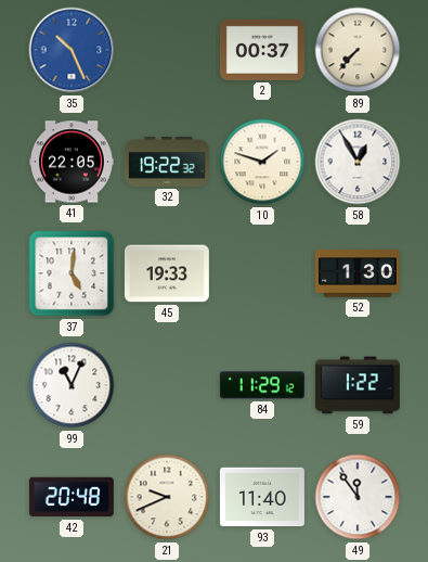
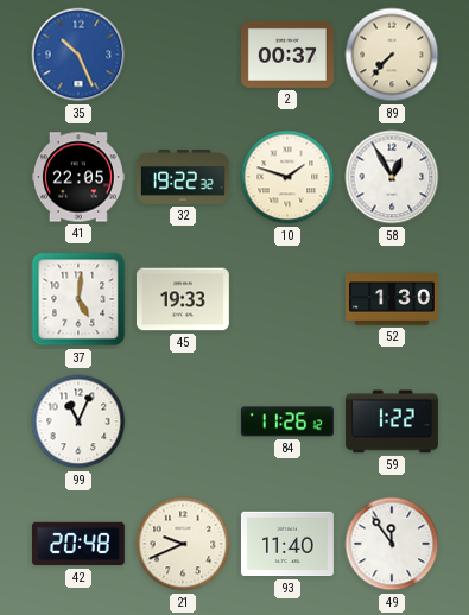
84: 11:29 -> 11:26 (287, 421)
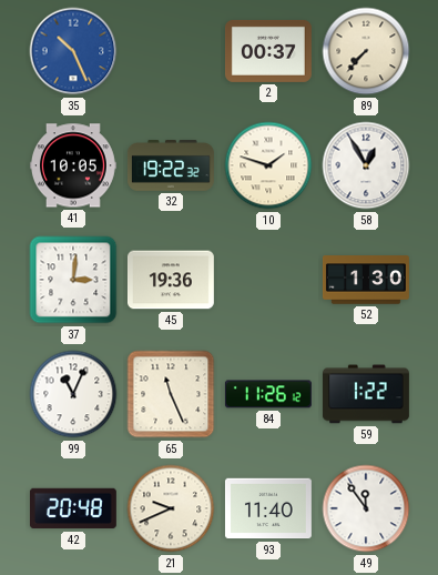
41: 22:05 -> 10:05 (73, 165)
37: 5:01 -> 3:01 (73, 280)
45: 19:33 -> 19:36 (171, 280)
65: none -> 11:26 (171, 394)
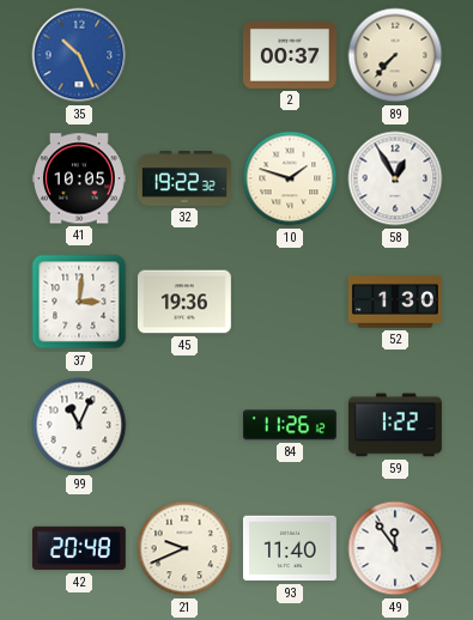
65: 11:26 -> none (171, 394)
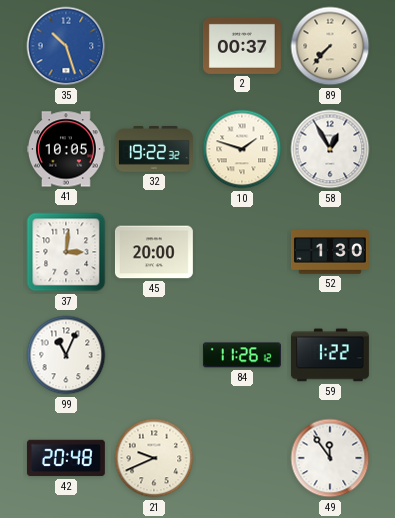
35: 10:26 -> 10:27 (66, 46)
45: 19:36 -> 20:00 (154, 252)
93: 11:40 -> none (290, 548)
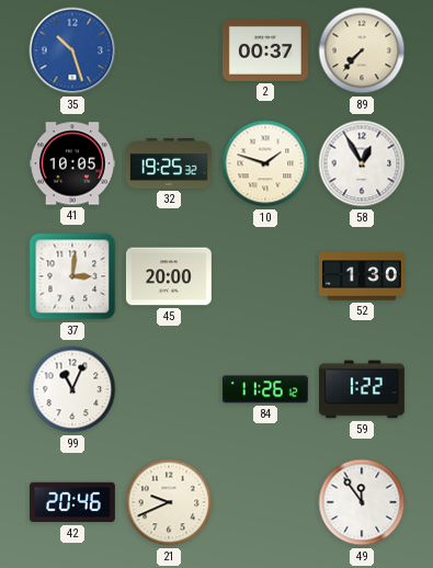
32: 19:22 -> 19:25 (169, 164)
42: 20:48 -> 20:46 (72, 502)
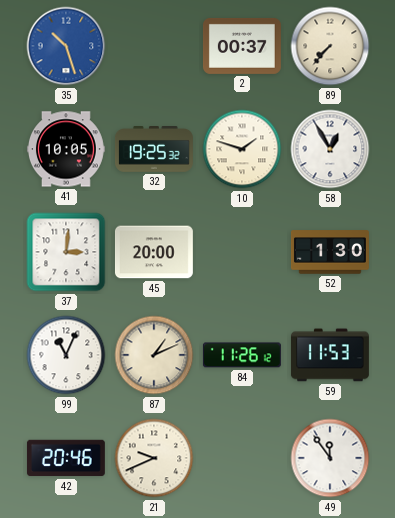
87: none -> 1:11 (154, 355)
59: 1:22 -> 11:53 (330, 355)
